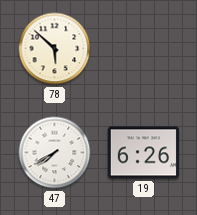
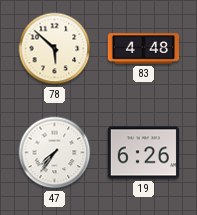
83: none -> 4:48 (143, 49)
47: 7:40 -> 7:36 (55, 153)
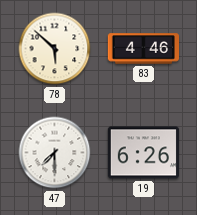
83: 4:48 -> 4:46 (143, 49)
47: 7:36 -> 7:30 (55, 153)
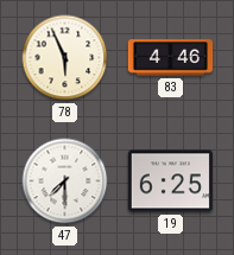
78: 5:52 -> 5:56 (65, 58)
19: 6:26 -> 6:25 (170, 181)
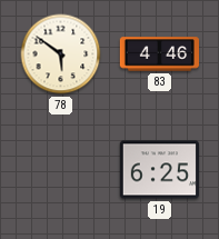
78: 5:56 -> 5:51 (61, 54)
47: 7:30 -> none (65, 181)
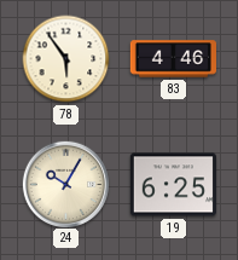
78: 5:51 -> 5:54 (66, 59)
24: none -> 10:05 (65, 184)
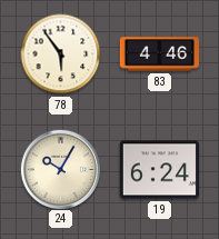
19: 6:25 -> 6:24 (159, 170)
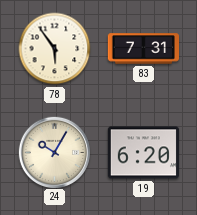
83: 4:46 -> 7:31 (143, 49)
19: 6:24 -> 6:20 (143, 153)
